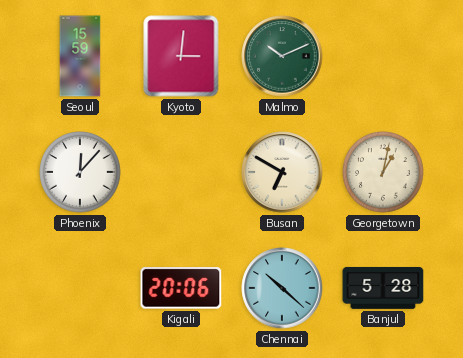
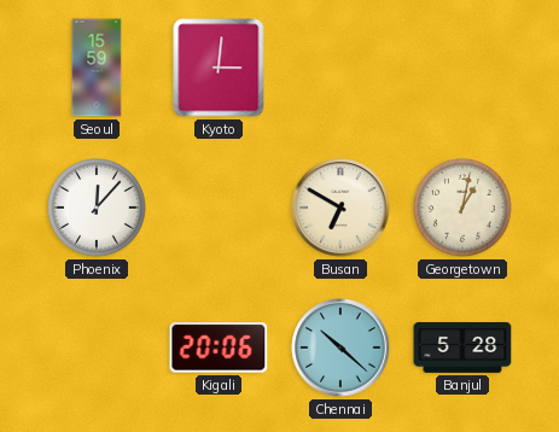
Malmo: 10:11 -> none (282, 56)
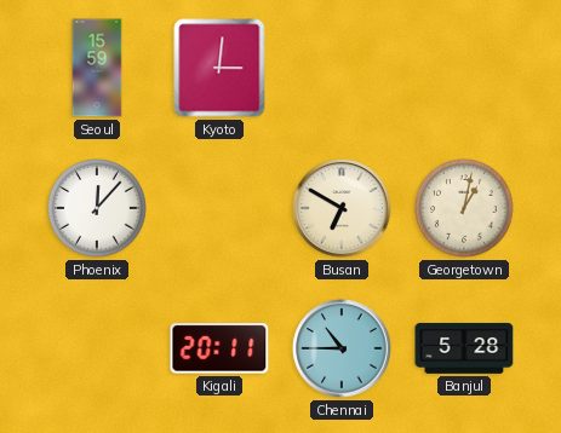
Kigali: 20:06 -> 20:11 (219, 348)
Chennai: 10:22 -> 10:45 (342, 348)
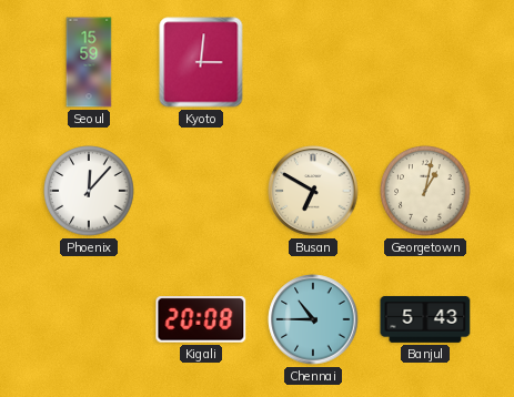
Kigali: 20:11 -> 20:08 (201, 319)
Banjul: 5:28 -> 5:43 (425, 319)
